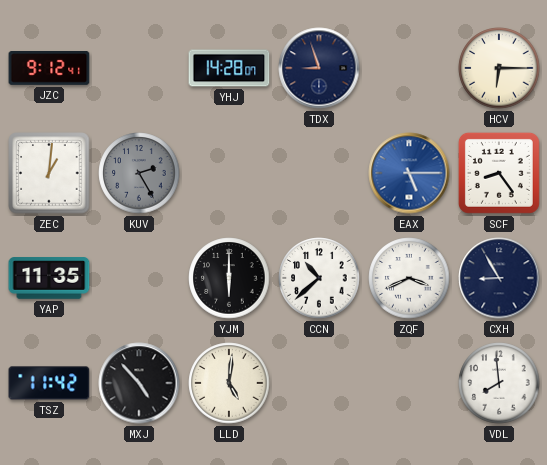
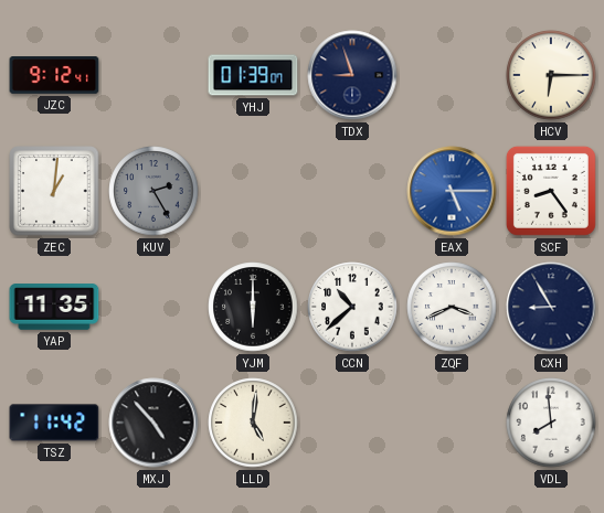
YHJ: 14:28 -> 01:39 (253, 75)
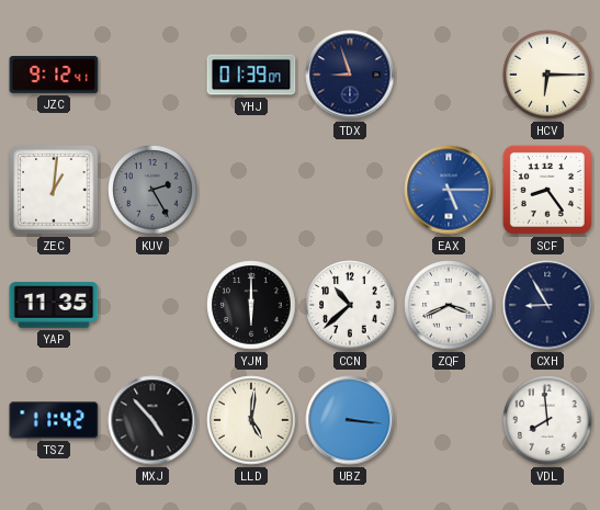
UBZ: none -> 3:16 (350, 420)
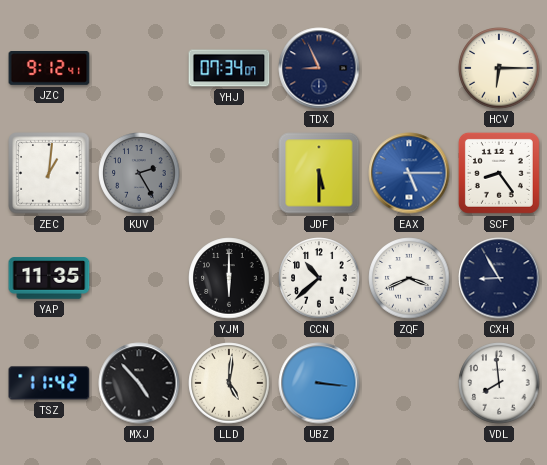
YHJ: 01:39 -> 07:34 (229, 68)
TDX: 8:57 -> 8:56 (319, 68)
JDF: none -> 5:30 (319, 173)
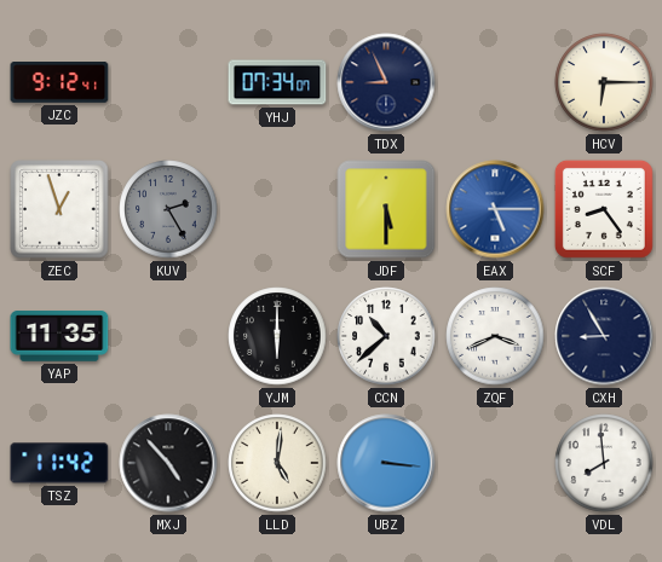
ZEC: 1:01 -> 12:57 (59, 209)
